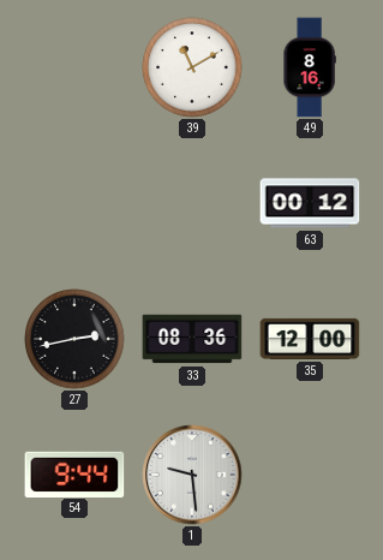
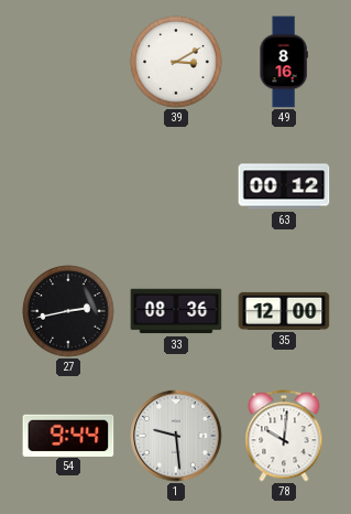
39: 11:10 -> 3:10 (176, 62)
78: none -> 10:01 (284, 436)
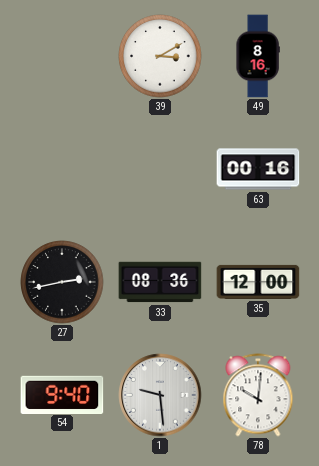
63: 00:12 -> 00:16 (258, 169)
54: 9:44 -> 9:40 (62, 394)
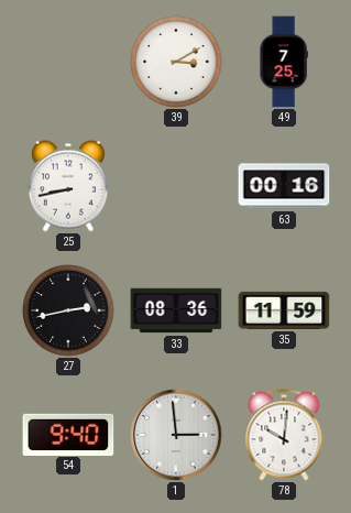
49: 8:16 -> 7:25 (284, 62)
25: none -> 8:43 (68, 186)
35: 12:00 -> 11:59 (284, 310)
1: 9:29 -> 2:59 (176, 435)
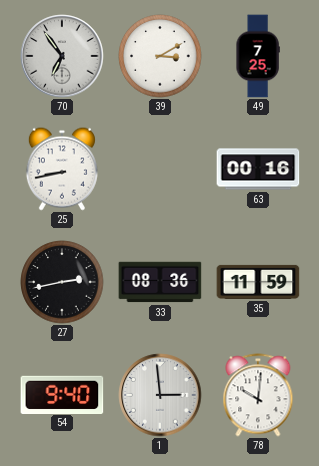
70: none -> 6:54 (62, 56)
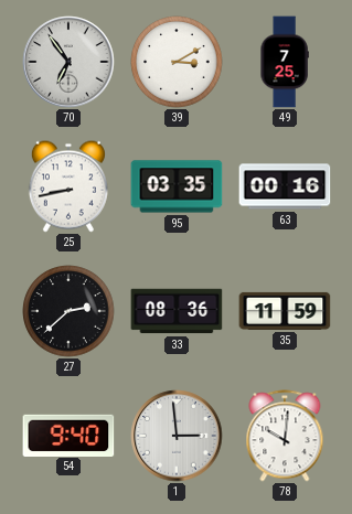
95: none -> 03:35 (177, 186)
27: 2:43 -> 2:38 (68, 311)
